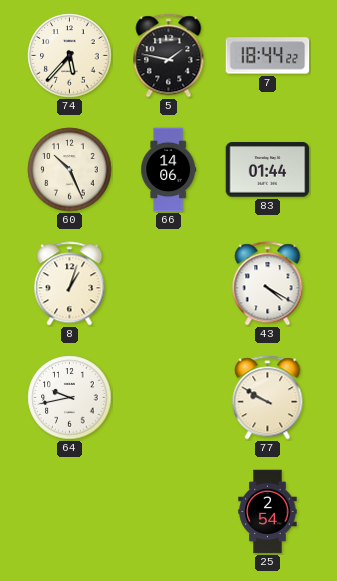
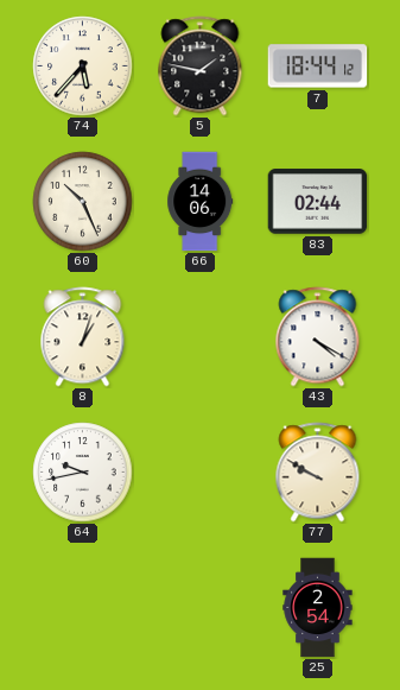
7: 18:44:22 -> 18:44:12 (318, 67)
83: 01:44 -> 02:44 (318, 202)
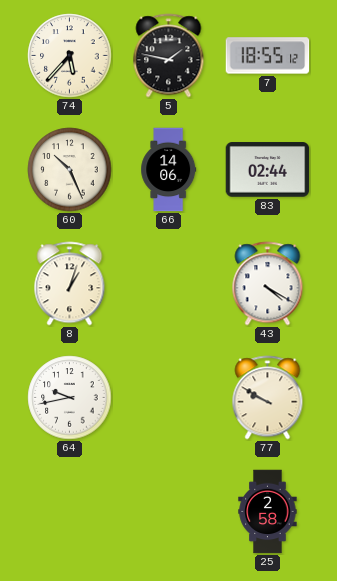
7: 18:44 -> 18:55 (268, 56)
25: 2:54 -> 2:58 (268, 512)
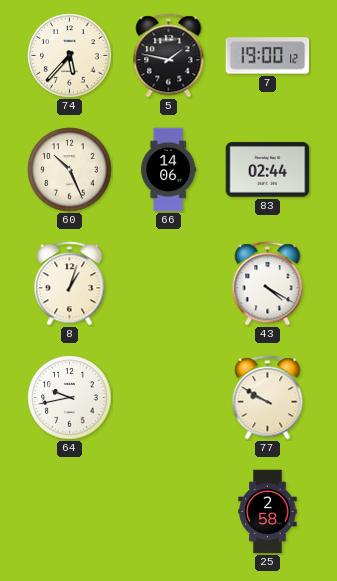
7: 18:55 -> 19:00 (268, 56)
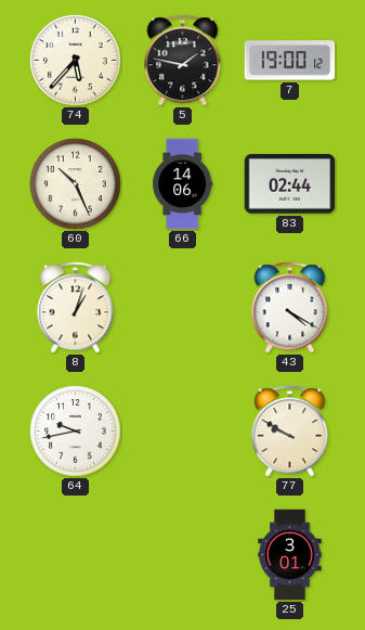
25: 2:58 -> 3:01 (290, 555)
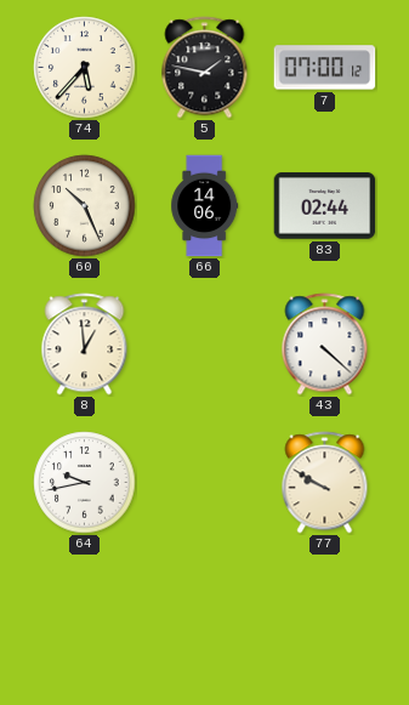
7: 19:00 -> 07:00 (325, 68)
8: 1:03 -> 12:59 (85, 345)
43: 4:20 -> 4:22 (325, 345)
25: 3:01 -> none (290, 555)
